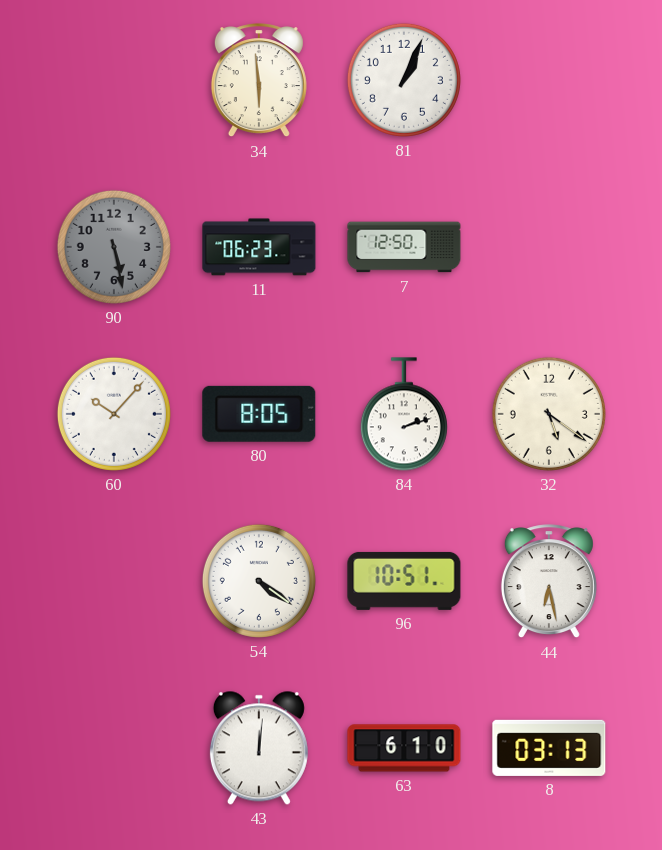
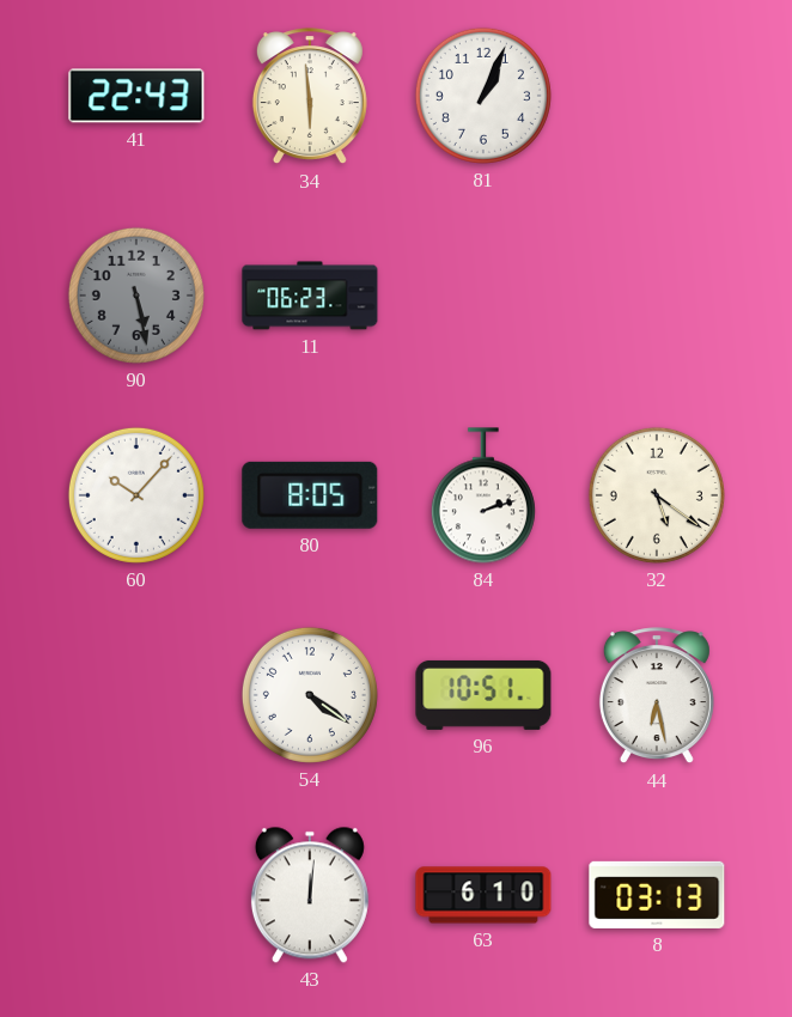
41: none -> 22:43 (136, 96)
7: 12:50 -> none (404, 247)
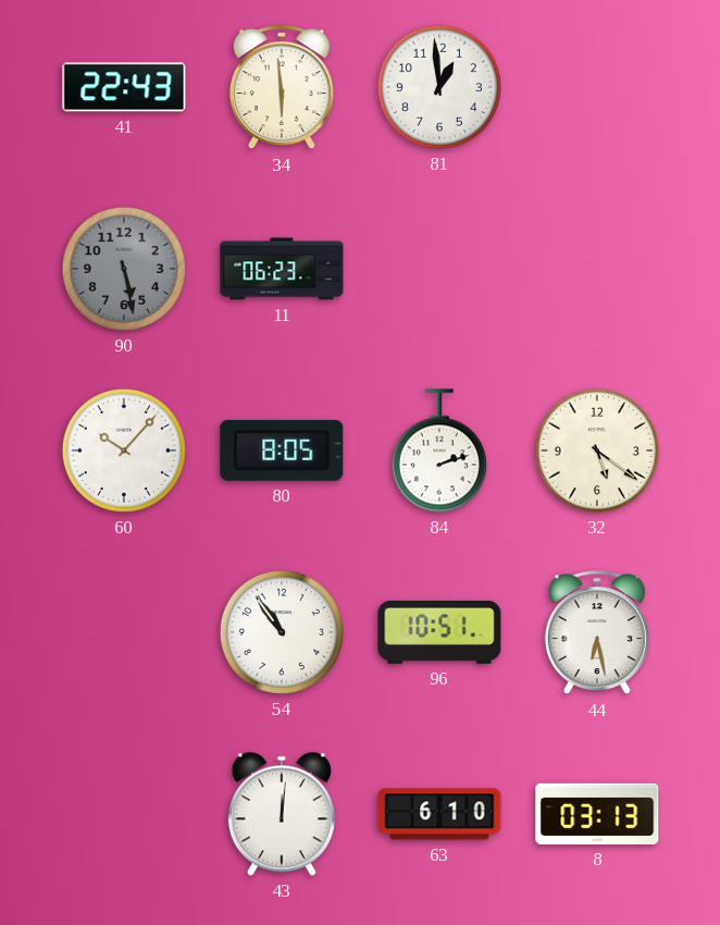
81: 1:04 -> 12:59 (439, 87)
54: 4:21 -> 10:54 (282, 632)
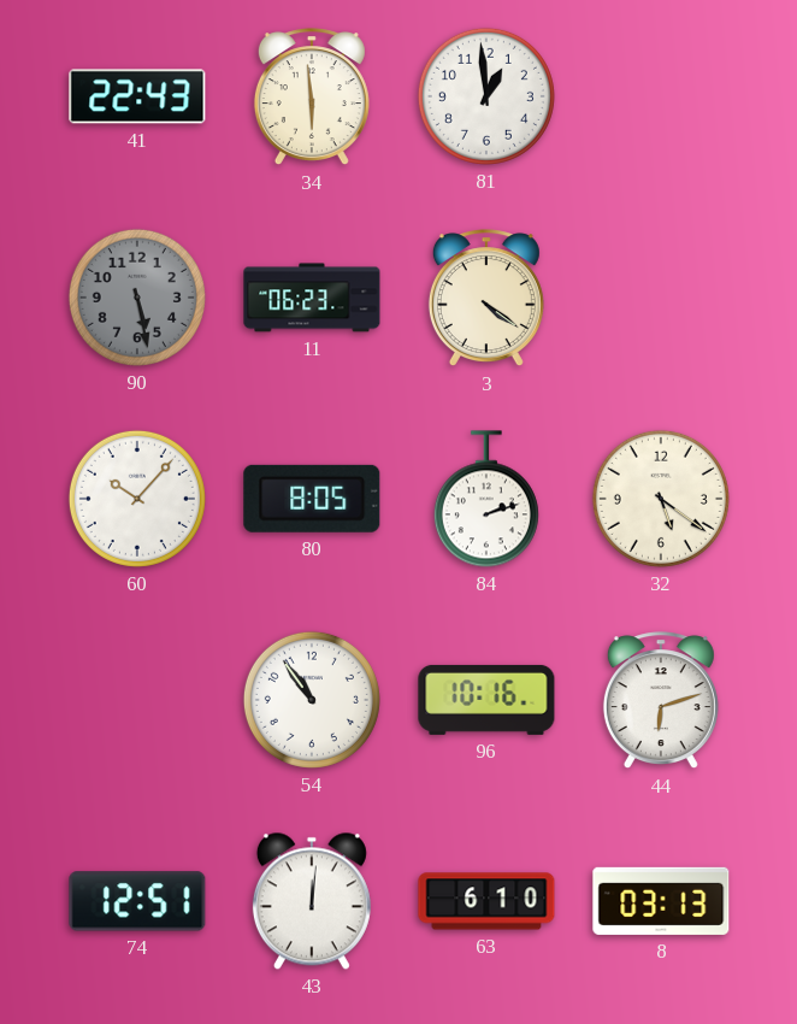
3: none -> 4:21 (486, 299)
96: 10:51 -> 10:16 (486, 700)
44: 6:28 -> 6:12 (661, 701)
74: none -> 12:51 (137, 901)
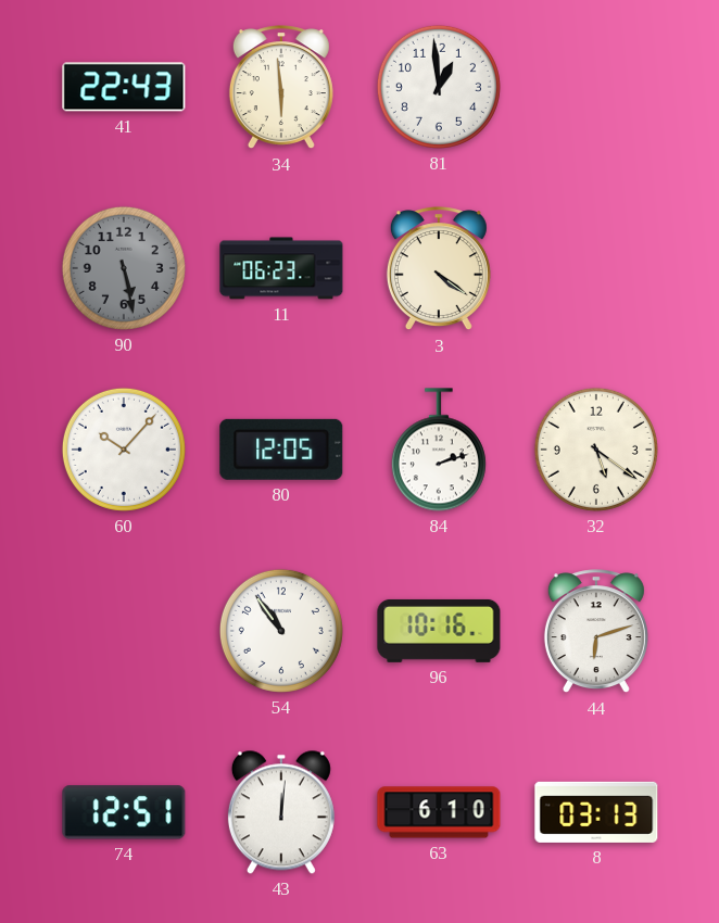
80: 8:05 -> 12:05 (281, 450)
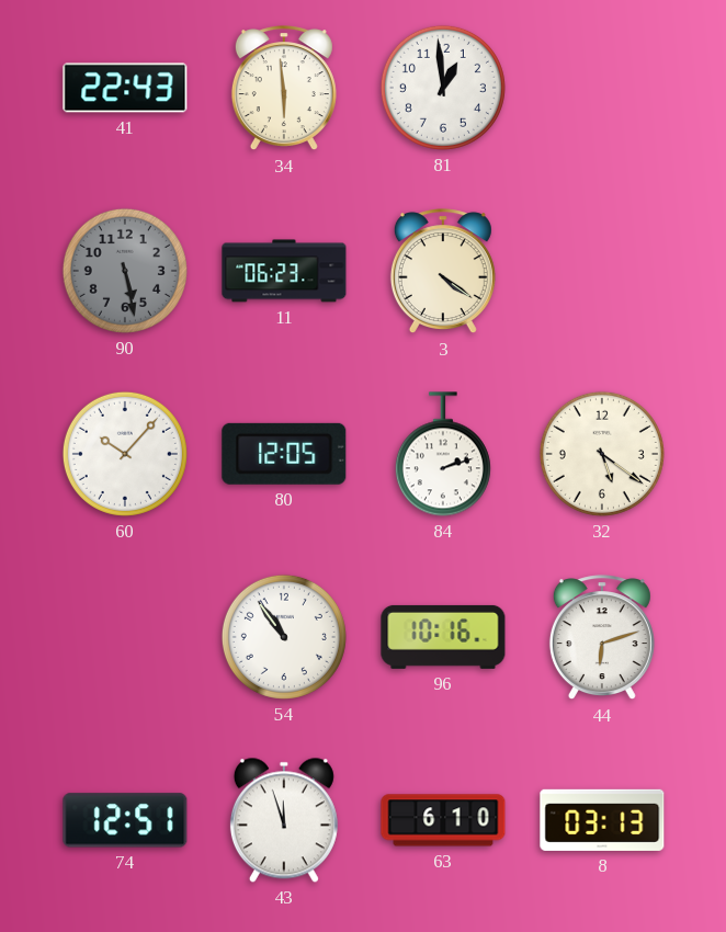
43: 12:01 -> 11:57 (284, 820)
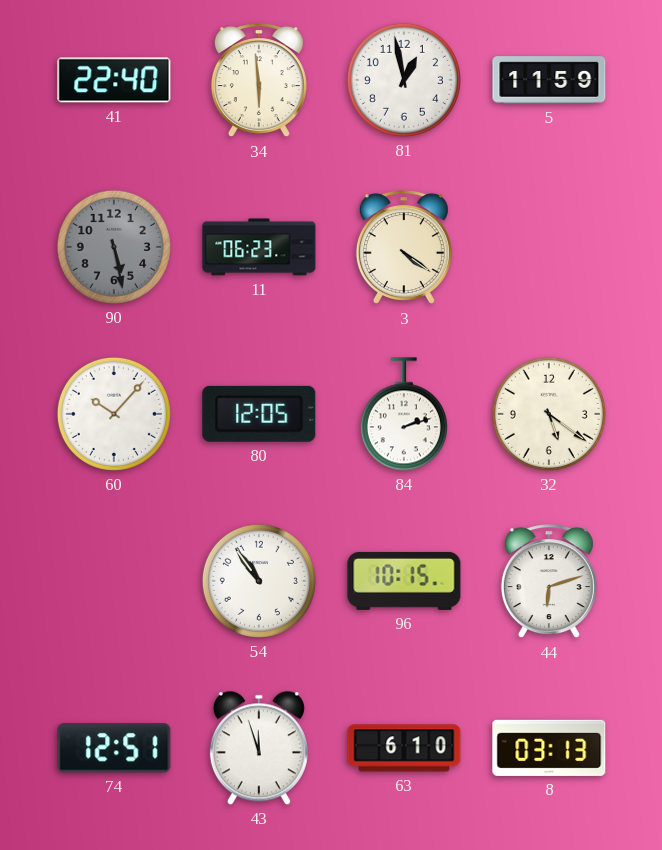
41: 22:43 -> 22:40 (114, 80)
81: 12:59 -> 12:58 (404, 80)
5: none -> 11:59 (549, 80)
96: 10:16 -> 10:15 (404, 581)
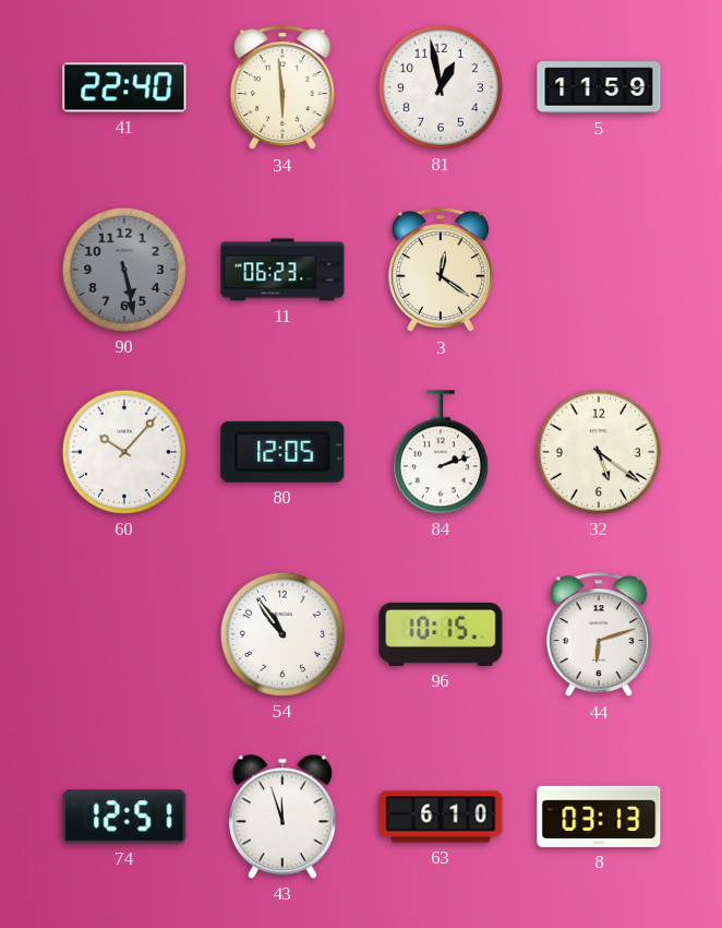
3: 4:21 -> 12:21 (441, 271)
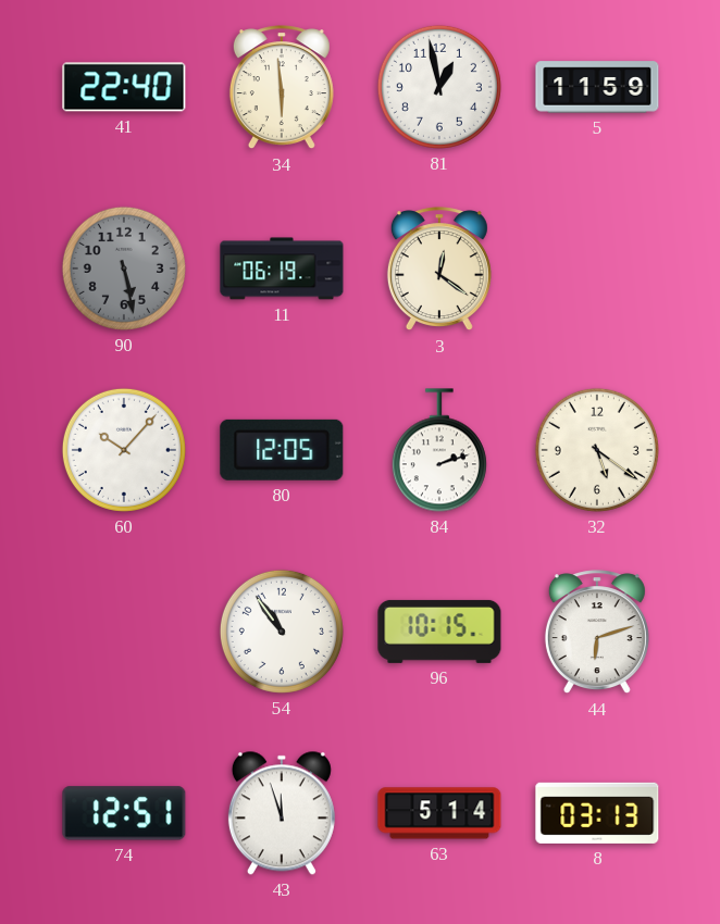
11: 06:23 -> 06:19 (282, 269)
63: 6:10 -> 5:14 (439, 813)
